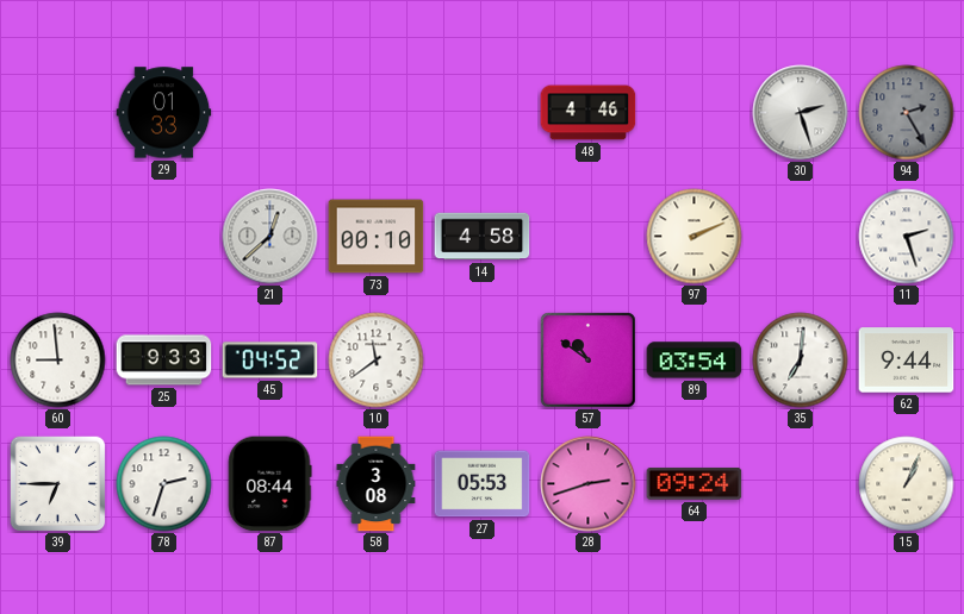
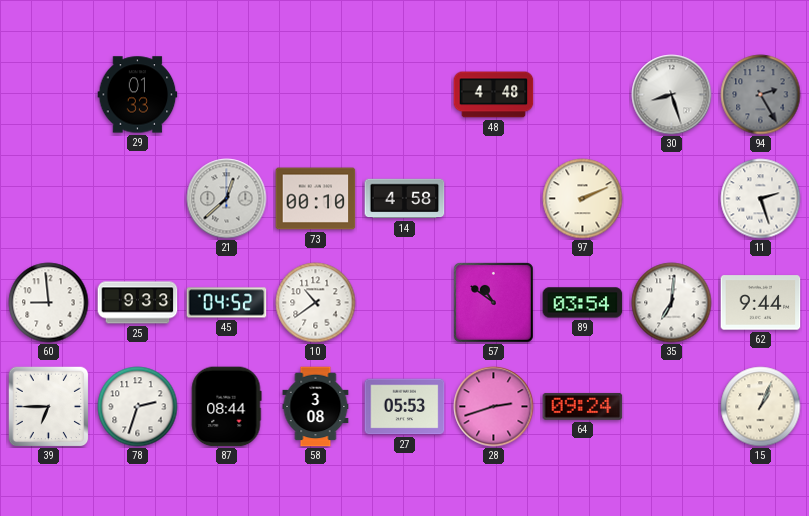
48: 4:46 -> 4:48 (494, 95)
30: 2:27 -> 8:27 (672, 95)
10: 11:39 -> 10:39 (316, 303)
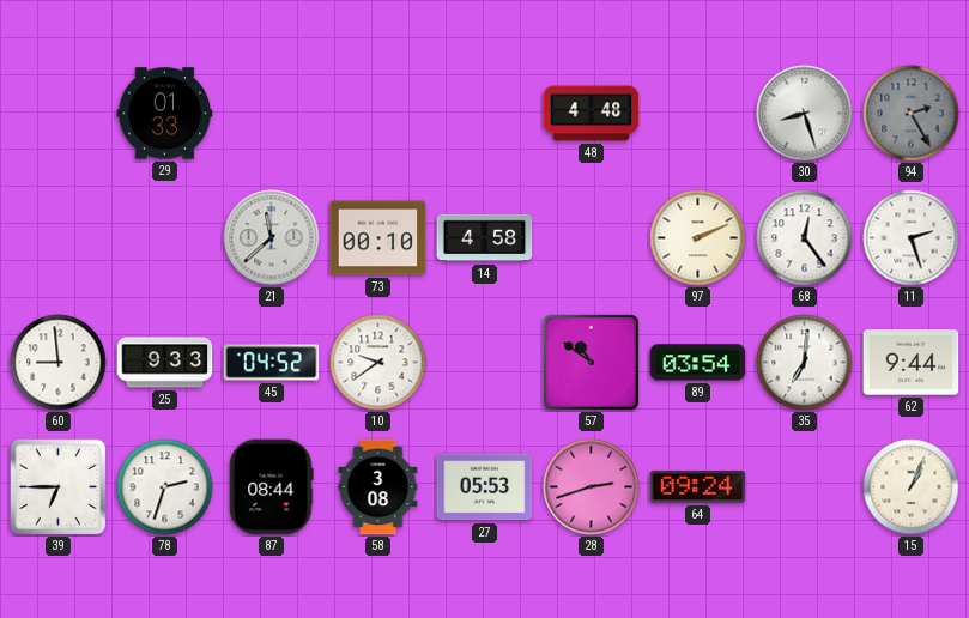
21: 12:38 -> 11:38 (272, 238)
68: none -> 12:24 (805, 238)
10: 10:39 -> 9:39 (378, 363)
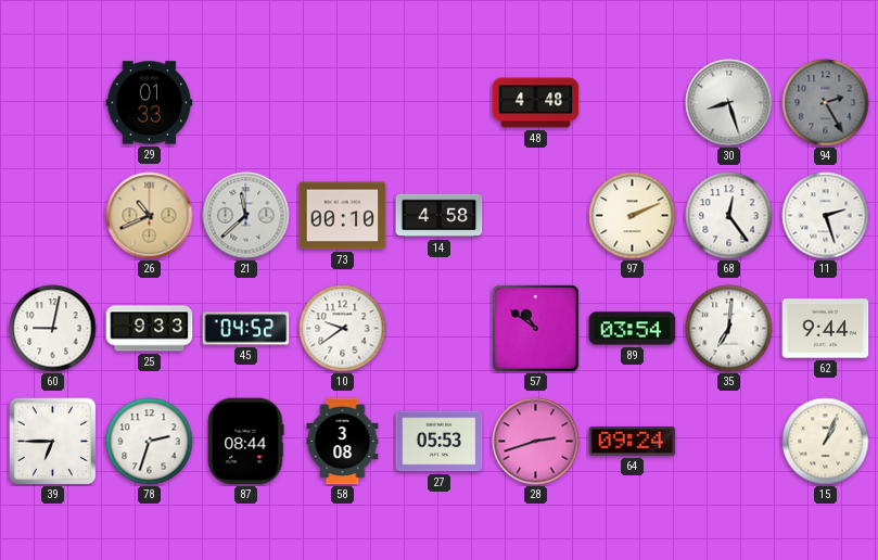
26: none -> 10:41 (150, 216)
60: 8:59 -> 9:02 (53, 329)
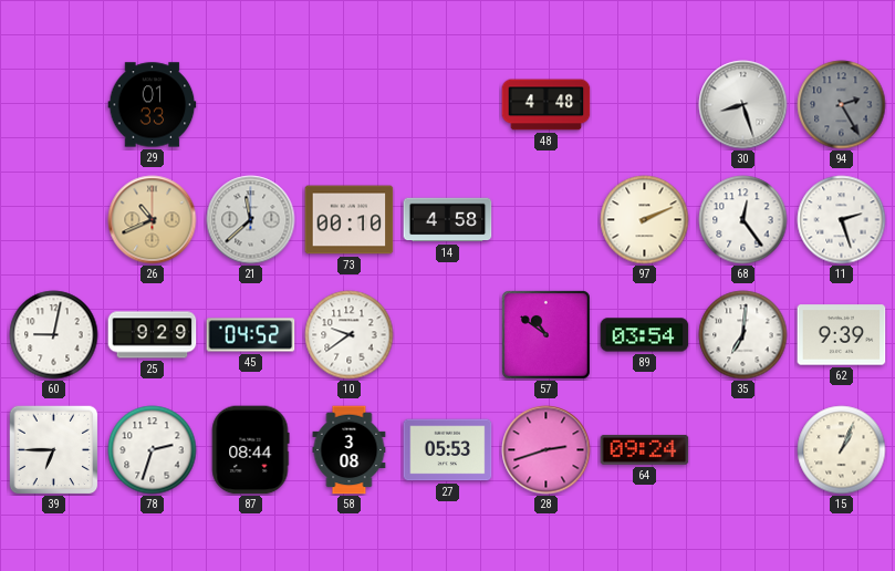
25: 9:33 -> 9:29 (153, 335)
62: 9:44 -> 9:39 (842, 335)
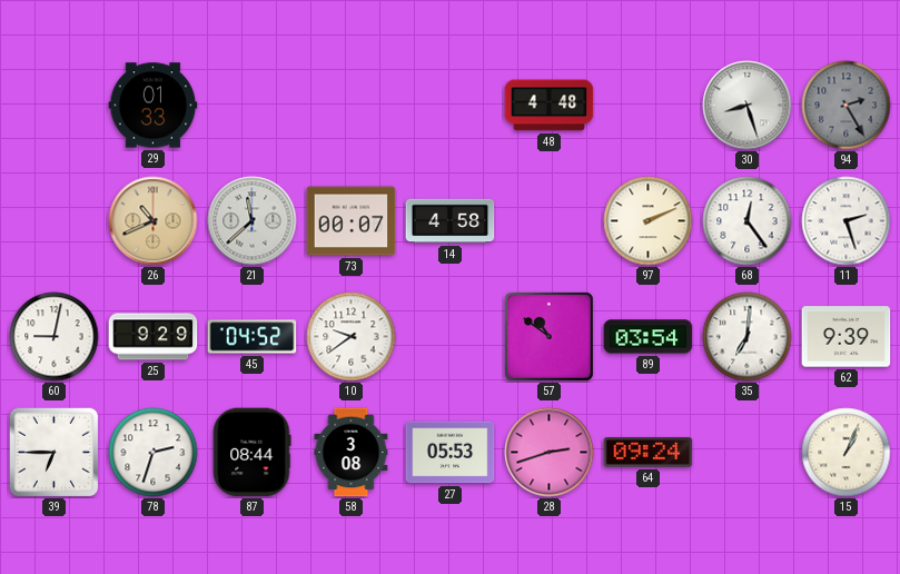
73: 00:10 -> 00:07 (352, 221)
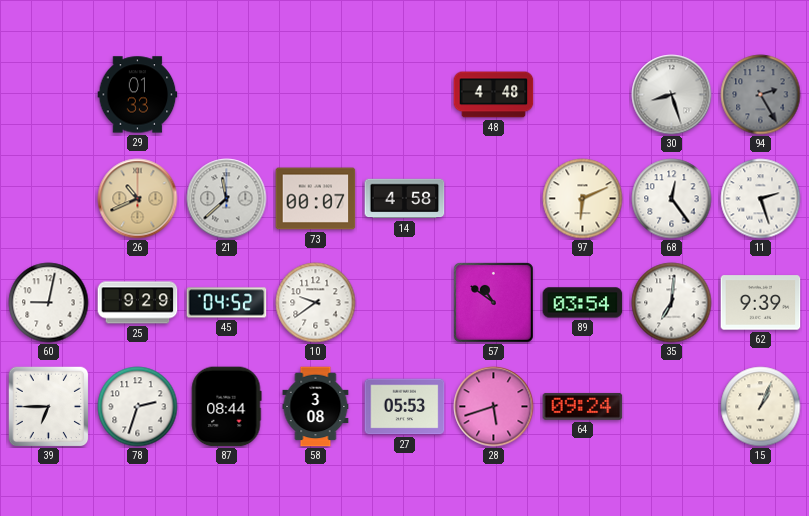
97: 2:11 -> 6:11 (583, 199)
28: 2:42 -> 5:42 (494, 407)
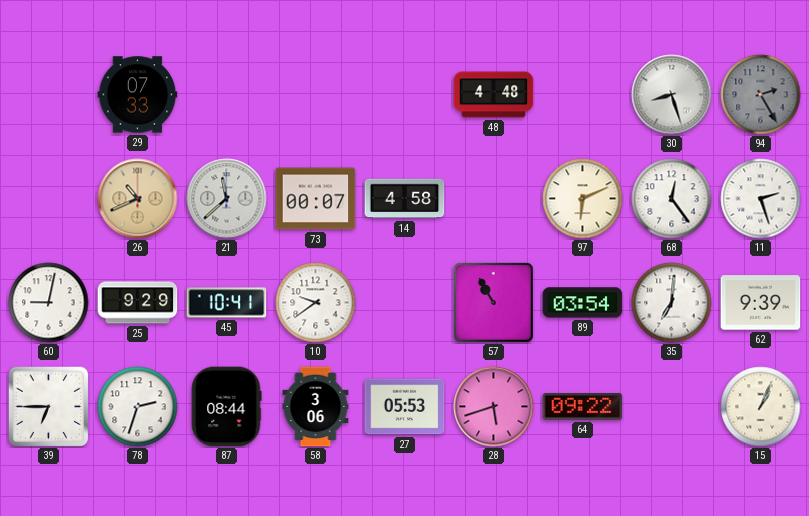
29: 01:33 -> 07:33 (138, 95)
45: 04:52 -> 10:41 (227, 303)
57: 10:51 -> 10:55 (493, 302)
58: 3:08 -> 3:06 (316, 407)
64: 09:24 -> 09:22 (583, 407)
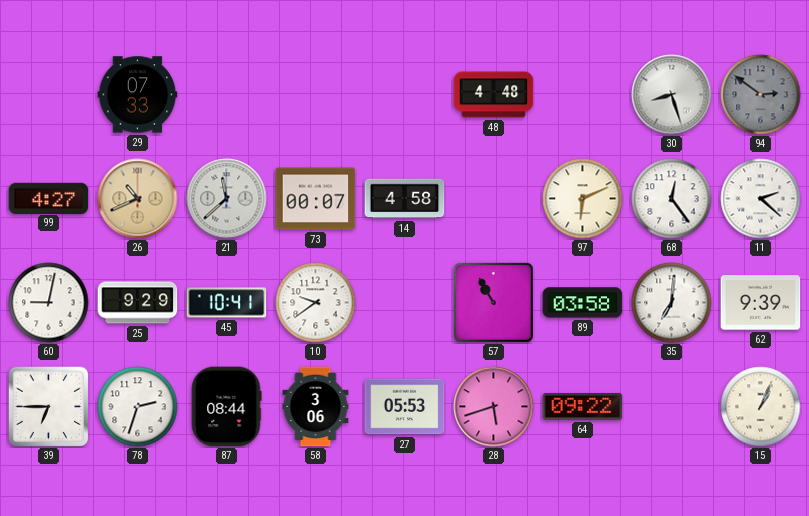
94: 2:25 -> 2:51 (761, 95)
99: none -> 4:27 (49, 198)
11: 2:27 -> 2:22 (761, 199)
89: 03:54 -> 03:58 (583, 303)
